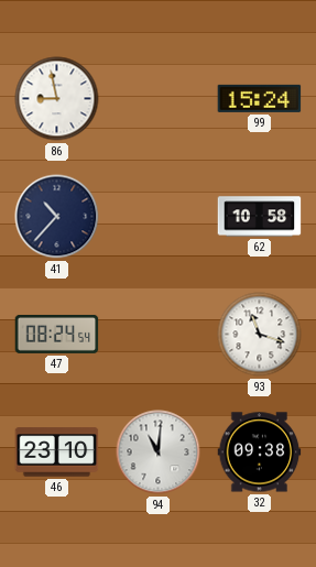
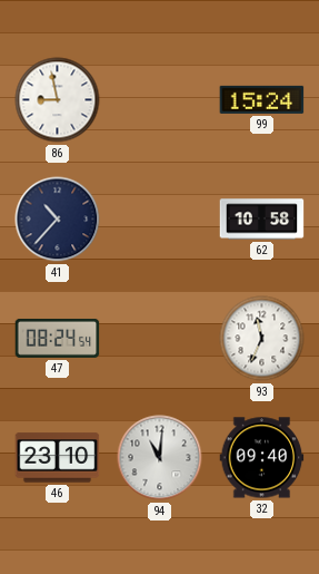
93: 11:18 -> 11:34 (262, 339)
32: 09:38 -> 09:40 (262, 458)
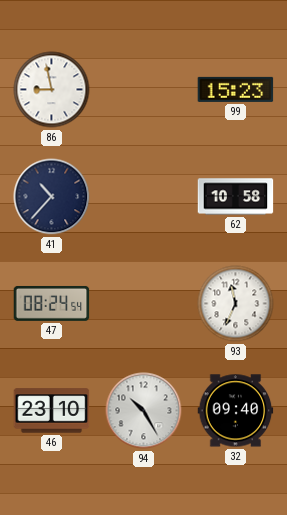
99: 15:24 -> 15:23 (236, 89)
94: 11:01 -> 10:25 (144, 411)
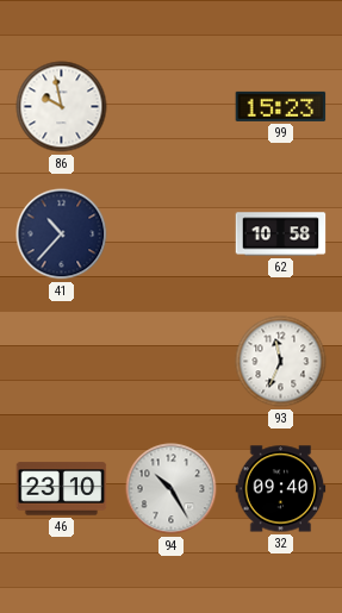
86: 8:58 -> 9:58 (62, 107)
47: 08:24 -> none (52, 303)
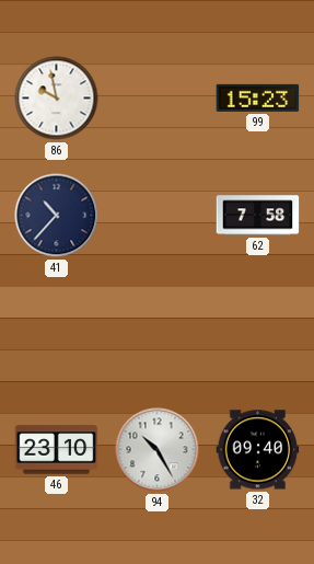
62: 10:58 -> 7:58 (258, 216)
93: 11:34 -> none (281, 362)
